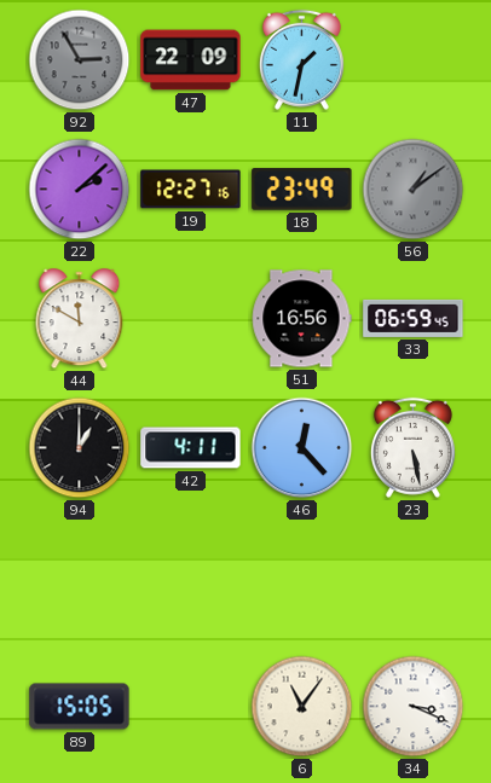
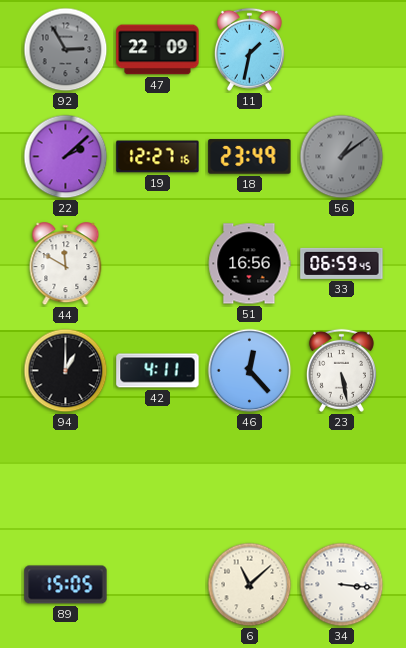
6: 11:06 -> 11:08 (250, 585)
34: 3:19 -> 3:16 (342, 585)
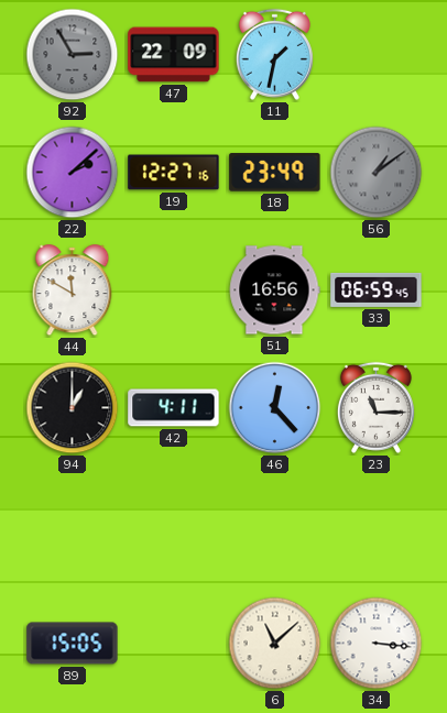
23: 5:28 -> 11:15 (375, 407)
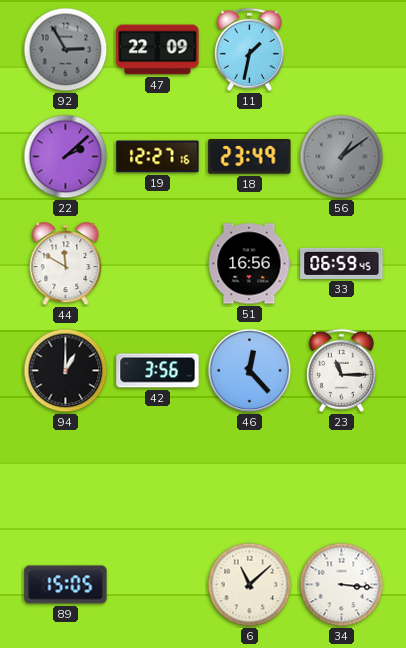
42: 4:11 -> 3:56 (158, 371)
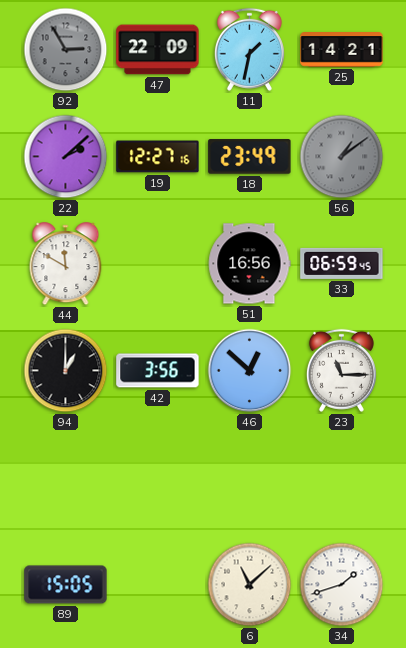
25: none -> 14:21 (342, 50)
46: 12:23 -> 12:52 (250, 371)
34: 3:16 -> 1:42 (342, 585)
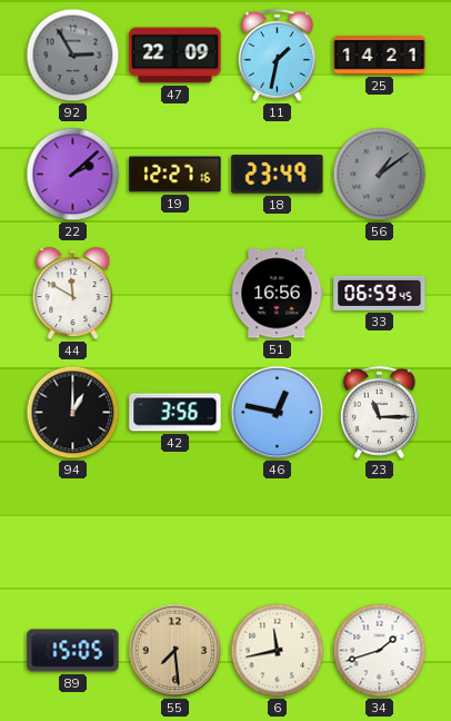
46: 12:52 -> 12:47 (278, 413)
55: none -> 7:29 (176, 651)
6: 11:08 -> 11:43 (278, 651)
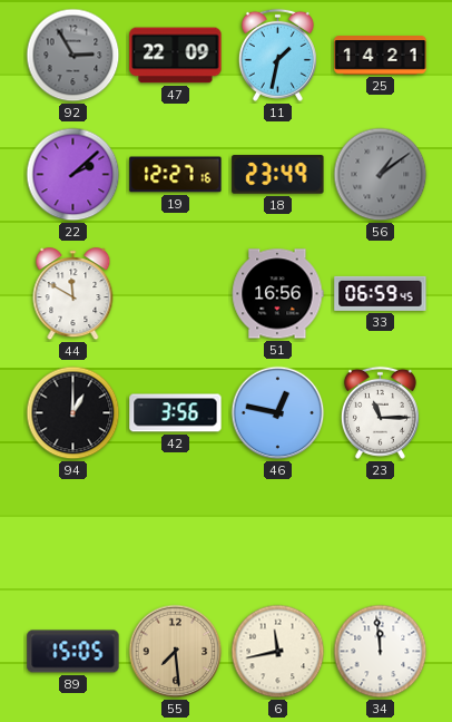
34: 1:42 -> 11:59 (381, 652)
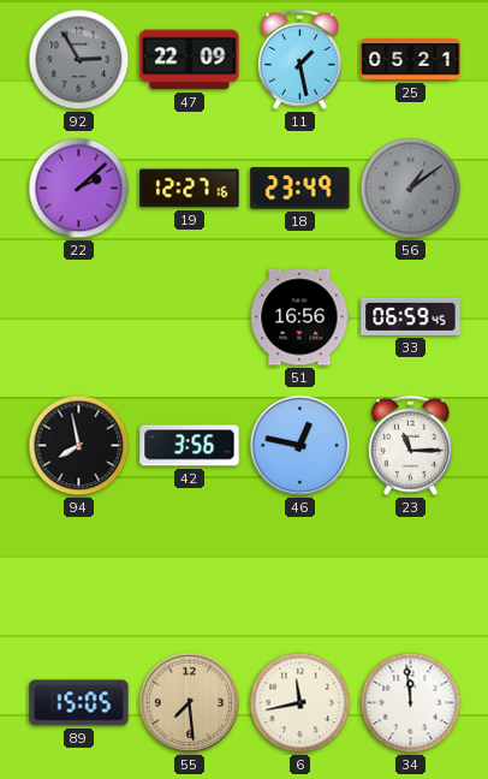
11: 1:32 -> 1:28 (299, 59)
25: 14:21 -> 05:21 (411, 60)
44: 11:50 -> none (73, 294)
94: 1:00 -> 7:58 (79, 446)
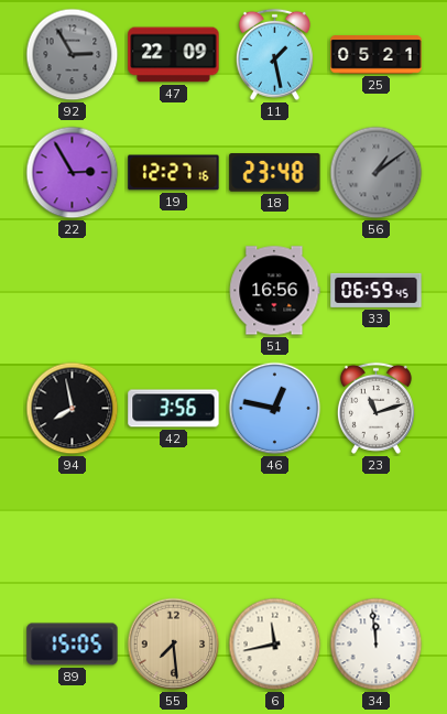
22: 2:08 -> 2:55 (73, 173)
18: 23:49 -> 23:48 (275, 173)
23: 11:15 -> 11:12 (375, 408)
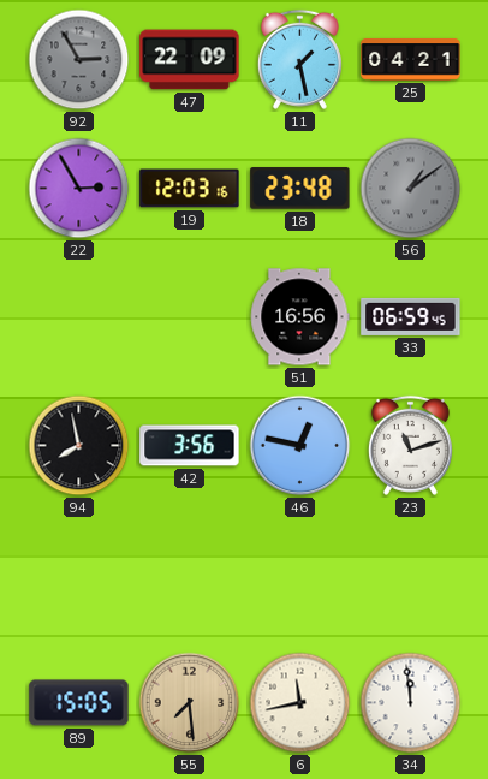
25: 05:21 -> 04:21 (411, 60)
19: 12:27 -> 12:03 (190, 189)
